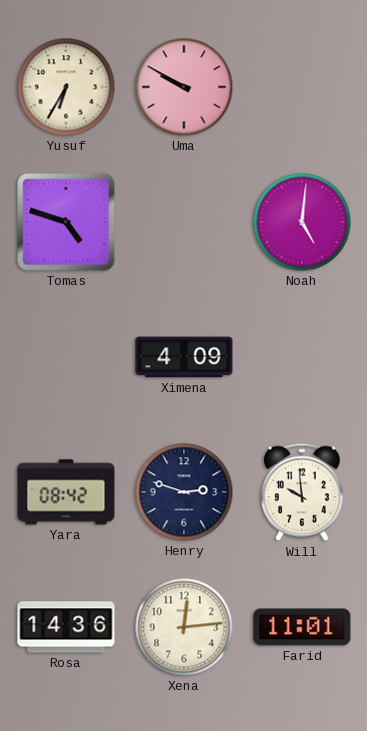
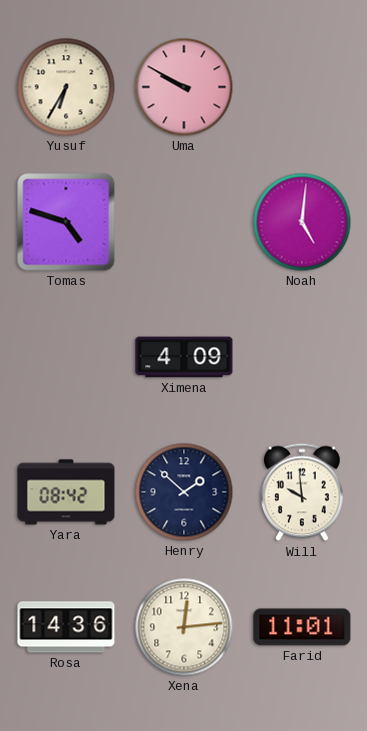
Henry: 2:48 -> 1:52 (184, 492)
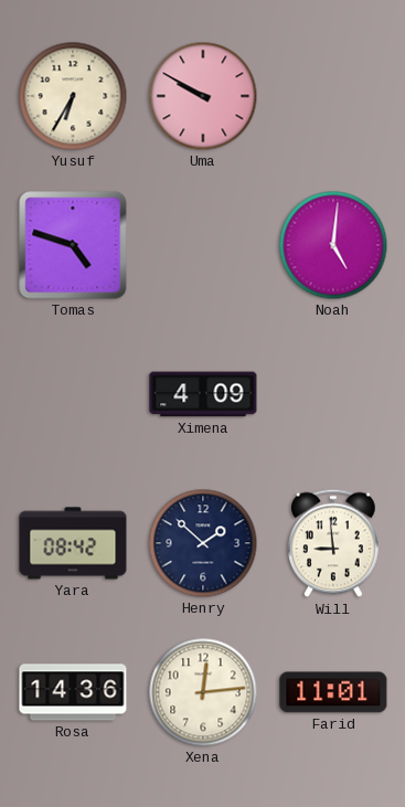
Will: 9:59 -> 8:59 (334, 543)
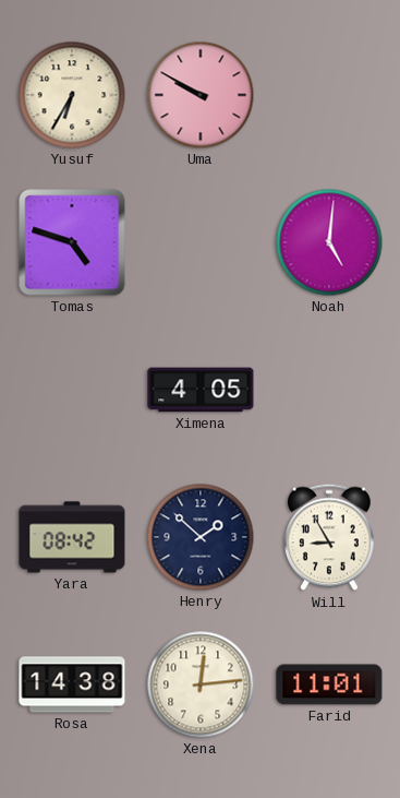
Ximena: 4:09 -> 4:05 (201, 390)
Will: 8:59 -> 8:55 (330, 537)
Rosa: 14:36 -> 14:38 (72, 684)
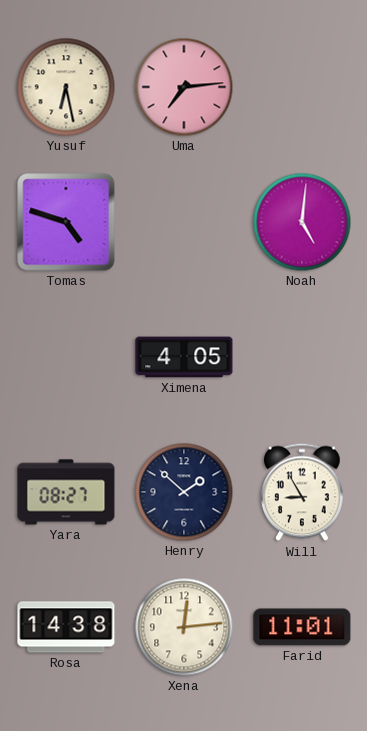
Yusuf: 6:35 -> 6:28 (66, 87)
Uma: 9:50 -> 7:14 (184, 87)
Yara: 08:42 -> 08:27 (66, 492)
